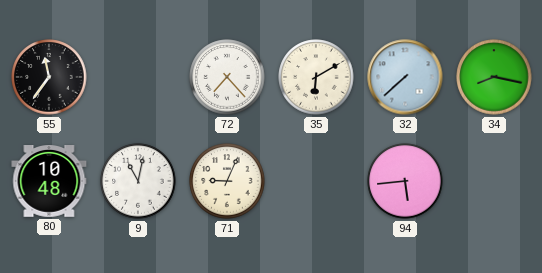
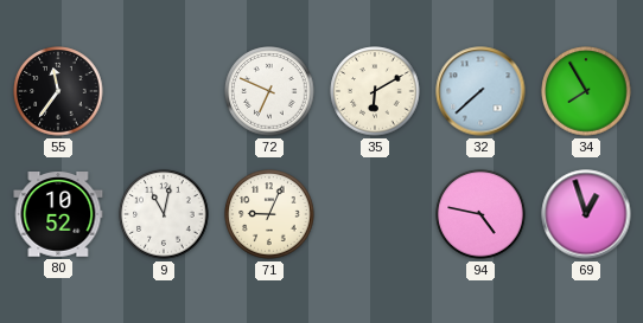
72: 7:23 -> 6:49 (269, 91)
34: 8:17 -> 7:55 (586, 91)
80: 10:48 -> 10:52 (58, 215)
94: 5:44 -> 4:47 (480, 214)
69: none -> 12:57 (586, 214)
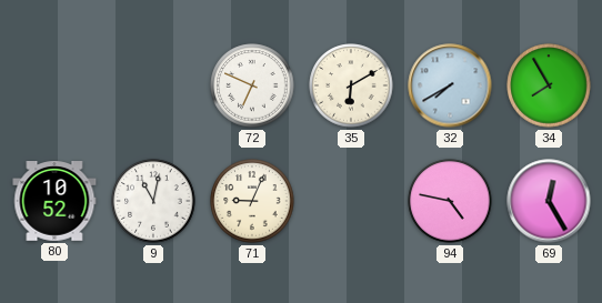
55: 11:36 -> none (58, 91)
32: 7:38 -> 7:40 (450, 85)
69: 12:57 -> 12:25 (549, 201)
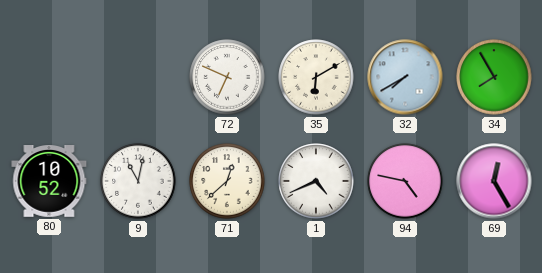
71: 9:04 -> 12:38 (227, 181)
1: none -> 4:41 (316, 181)
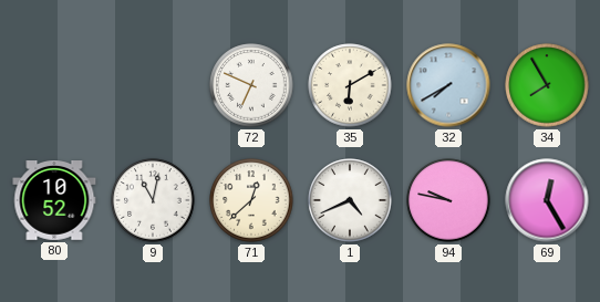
94: 4:47 -> 9:47 (448, 200)
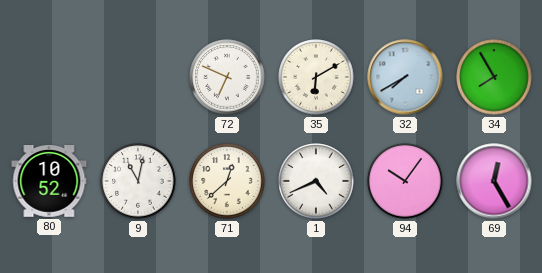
94: 9:47 -> 10:06 (405, 181)
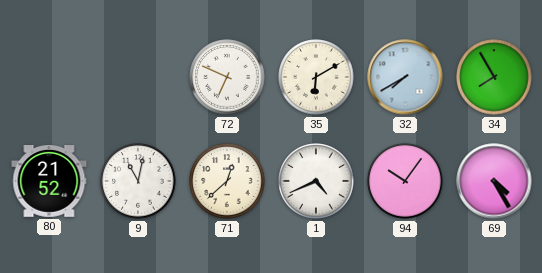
80: 10:52 -> 21:52 (49, 182)
69: 12:25 -> 4:25 (494, 181)
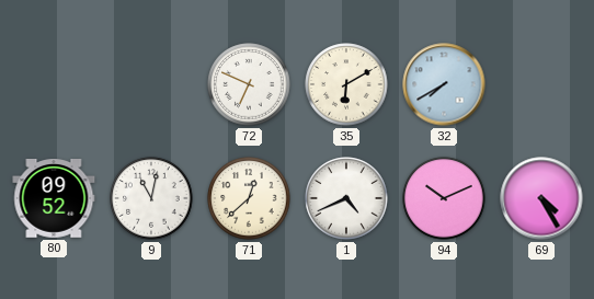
34: 7:55 -> none (494, 77)
80: 21:52 -> 09:52 (54, 199)
94: 10:06 -> 10:11 (444, 198)
